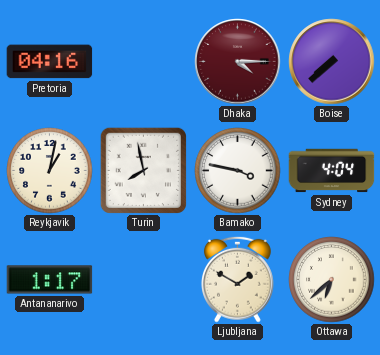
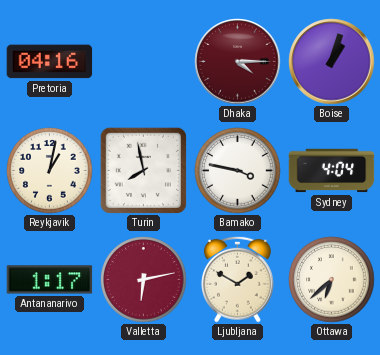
Boise: 7:38 -> 1:03 (332, 62)
Valletta: none -> 6:13 (144, 280)
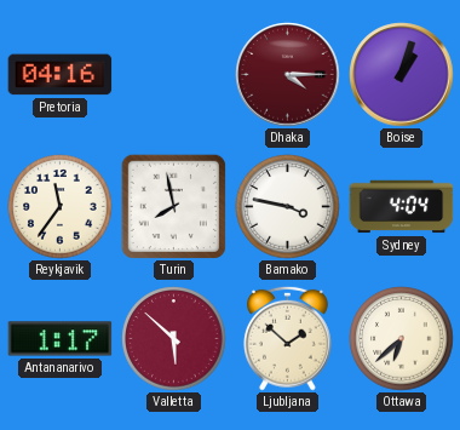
Reykjavik: 1:02 -> 11:36 (61, 207)
Valletta: 6:13 -> 5:52 (174, 339)
Ljubljana: 1:50 -> 1:52 (287, 338)
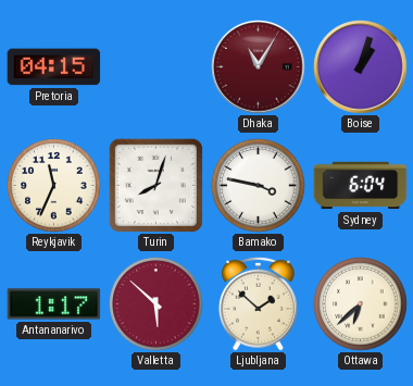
Pretoria: 04:16 -> 04:15 (54, 67)
Dhaka: 4:15 -> 11:05 (259, 67)
Reykjavik: 11:36 -> 11:34 (54, 186)
Turin: 7:58 -> 8:03 (155, 185)
Sydney: 4:04 -> 6:04 (361, 186)
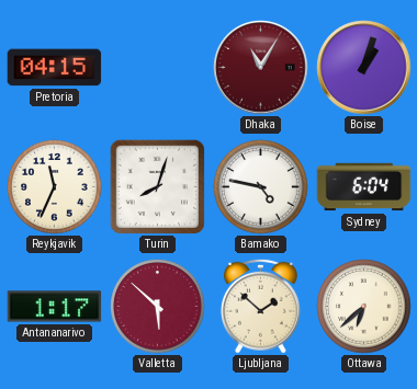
Bamako: 3:47 -> 4:47 (261, 187)
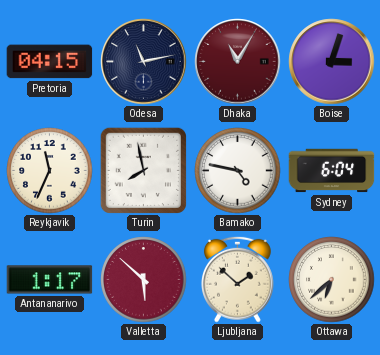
Odesa: none -> 11:13 (144, 62)
Boise: 1:03 -> 3:03 (332, 62)
Turin: 8:03 -> 7:58 (143, 170)
